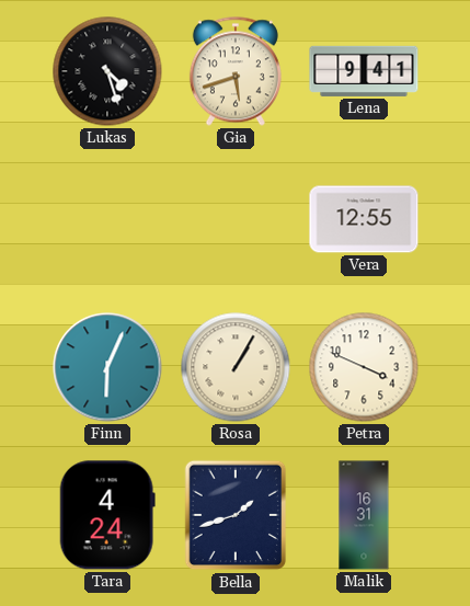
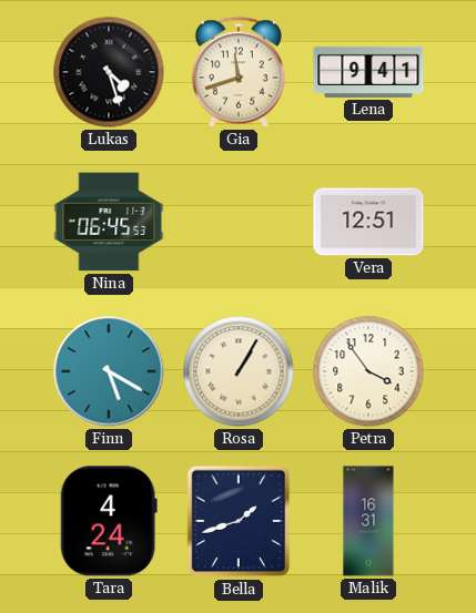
Gia: 5:42 -> 11:42 (239, 72)
Nina: none -> 06:45 (109, 222)
Vera: 12:55 -> 12:51 (368, 222)
Finn: 6:04 -> 5:20 (109, 371)
Petra: 3:49 -> 3:54 (368, 371)
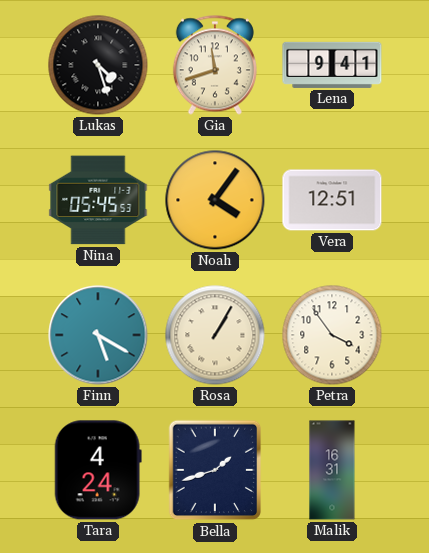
Nina: 06:45 -> 05:45 (98, 200)
Noah: none -> 4:06 (215, 200)
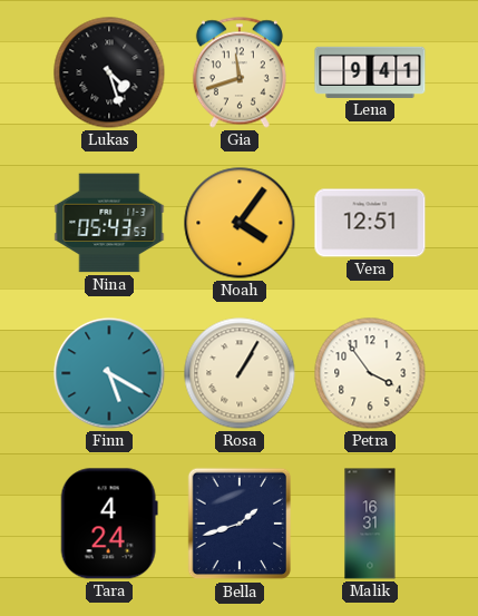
Nina: 05:45 -> 05:43 (109, 223)
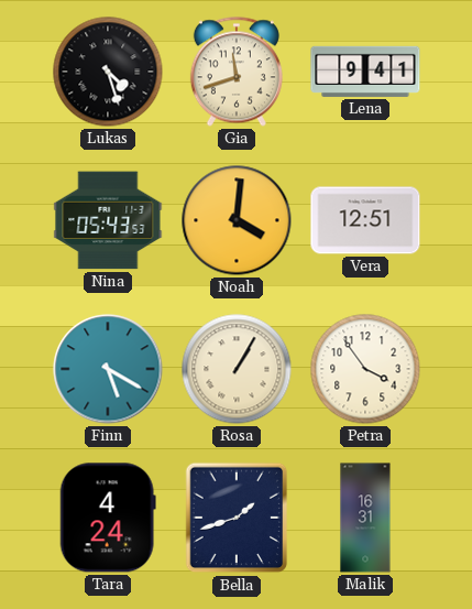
Noah: 4:06 -> 4:01 (237, 220)
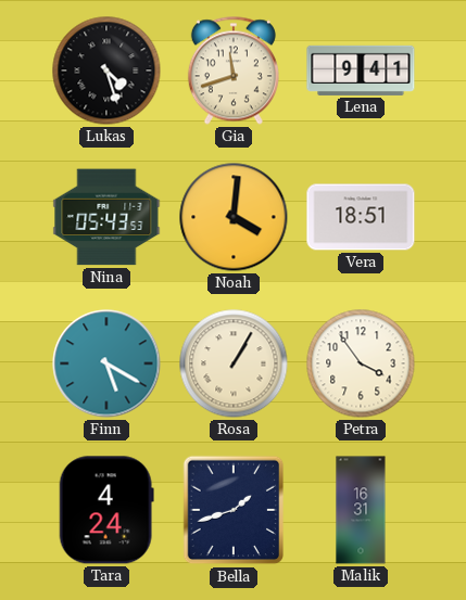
Vera: 12:51 -> 18:51 (361, 217)
